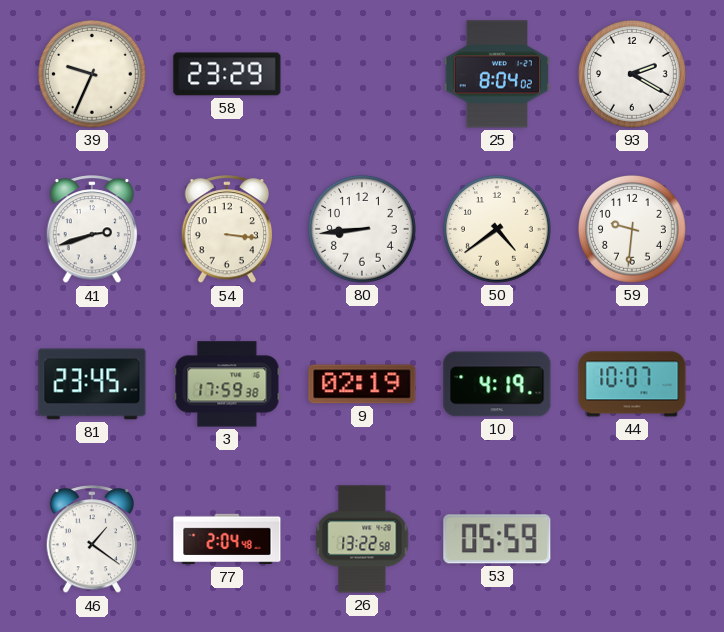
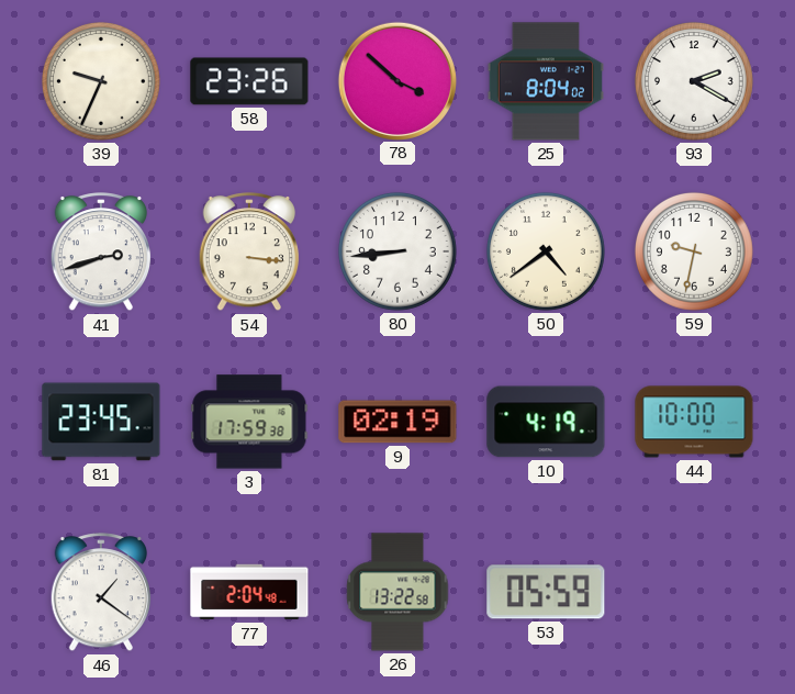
58: 23:29 -> 23:26 (249, 81)
78: none -> 3:52 (396, 80)
59: 9:31 -> 9:32 (694, 251)
44: 10:07 -> 10:00 (694, 422)
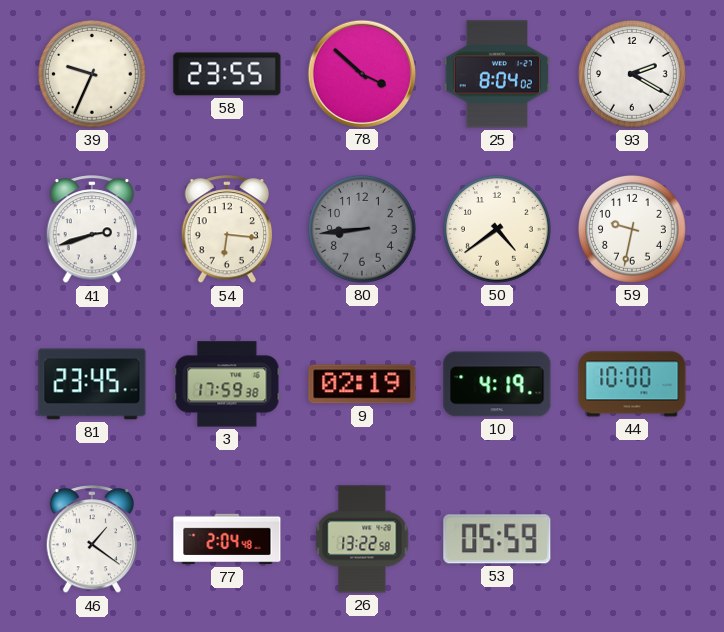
58: 23:26 -> 23:55 (227, 74)
54: 3:16 -> 6:16 (227, 230)
80 dial: white -> grey (362, 229)
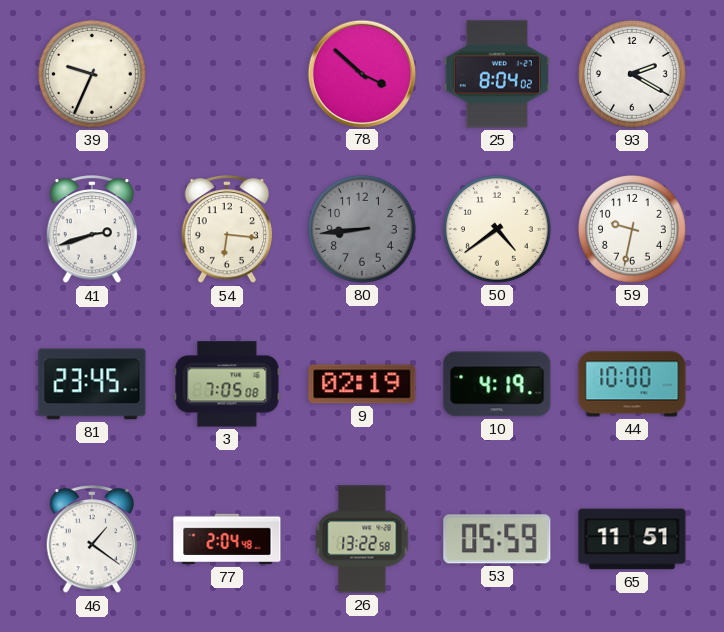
58: 23:55 -> none (227, 74)
3: 17:59 -> 7:05 (227, 384)
65: none -> 11:51 (632, 539)
